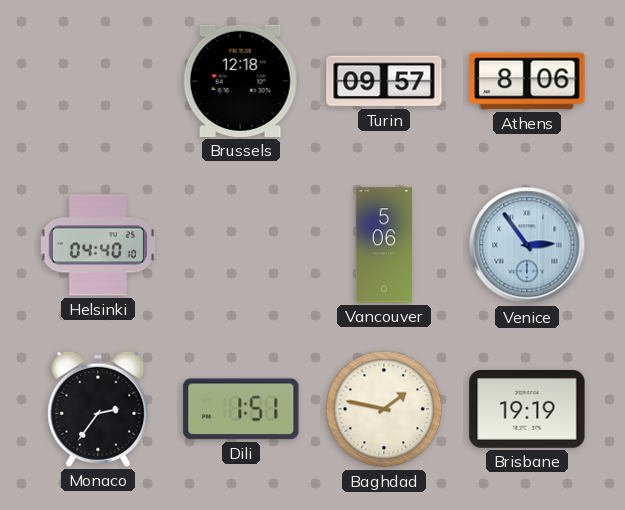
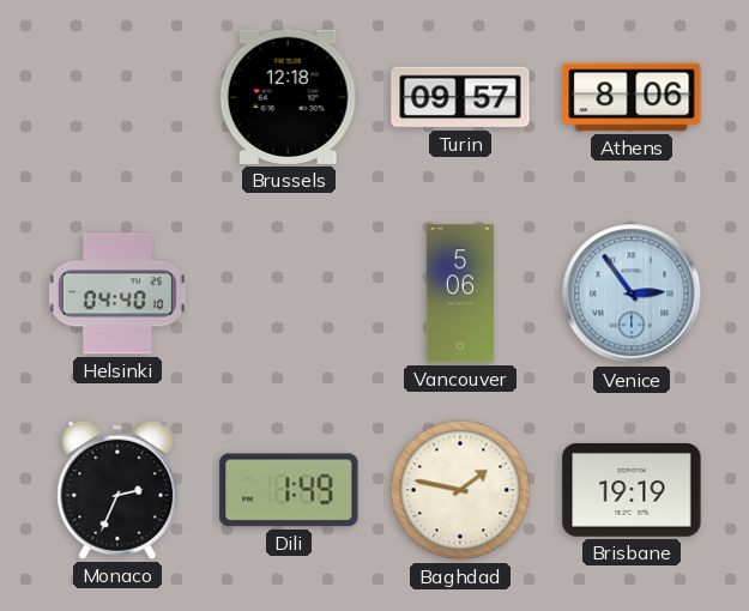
Monaco: 2:36 -> 2:34 (117, 490)
Dili: 1:51 -> 1:49 (289, 490)
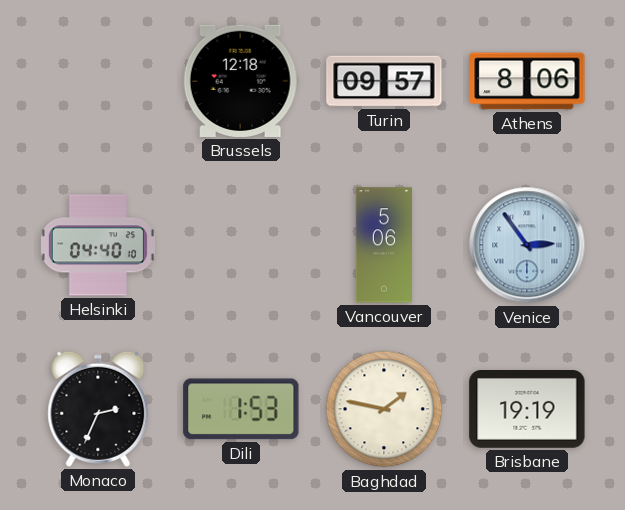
Dili: 1:49 -> 1:53 (241, 409)
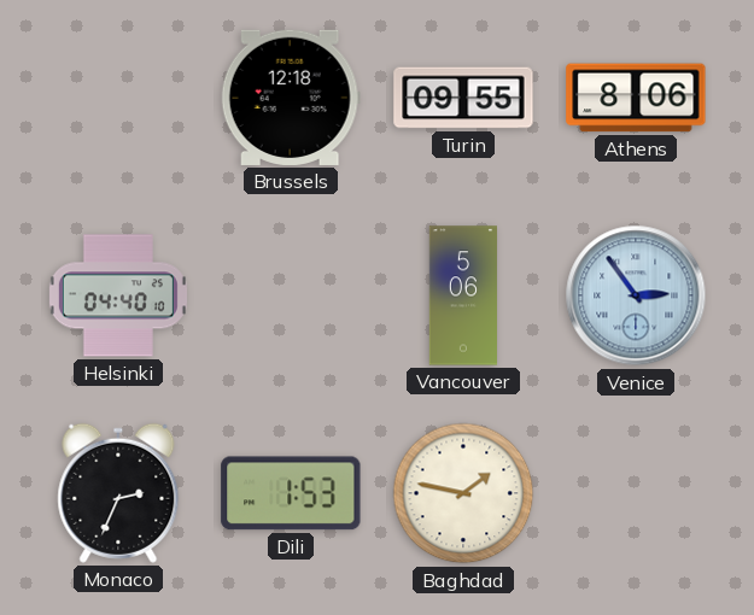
Turin: 09:57 -> 09:55 (463, 98)
Brisbane: 19:19 -> none (527, 410)
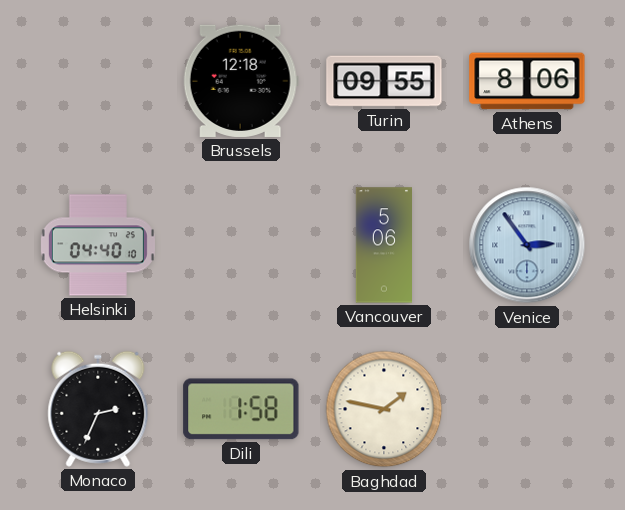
Dili: 1:53 -> 1:58 (241, 409)
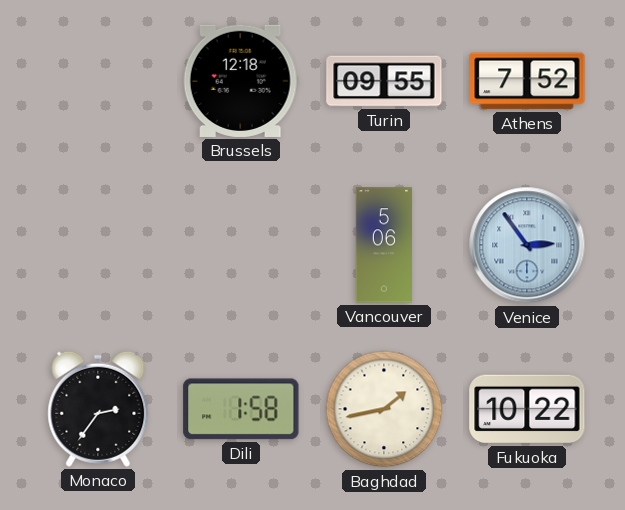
Athens: 8:06 -> 7:52 (527, 81)
Helsinki: 04:40 -> none (98, 245)
Monaco: 2:34 -> 2:36 (98, 409)
Baghdad: 1:47 -> 1:43 (384, 409)
Fukuoka: none -> 10:22 (527, 409)
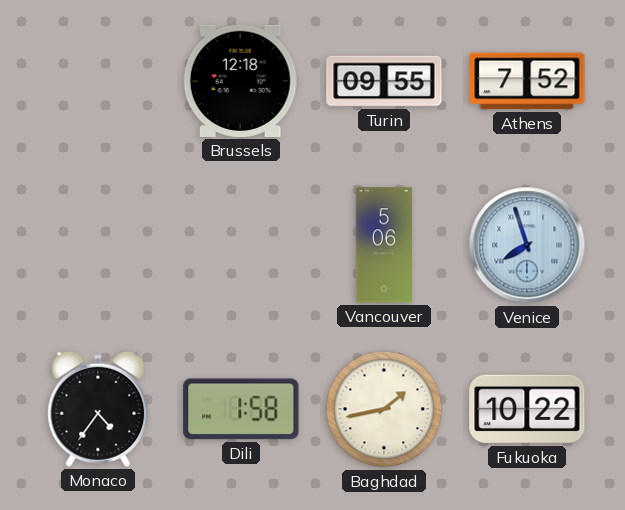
Venice: 2:54 -> 7:57 (527, 245)
Monaco: 2:36 -> 4:36 (98, 409)
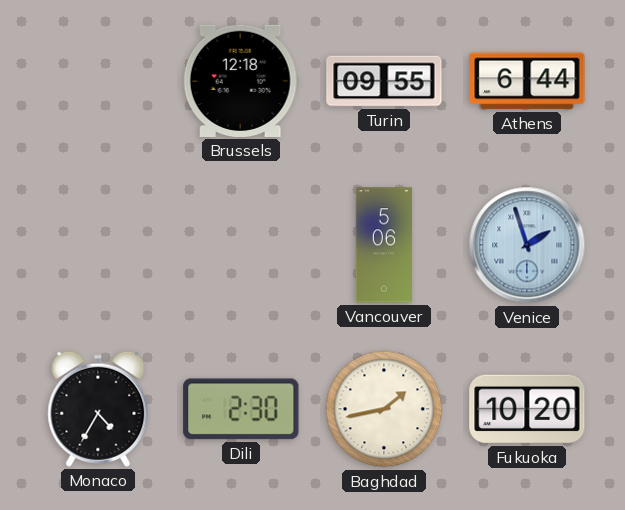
Athens: 7:52 -> 6:44 (527, 81)
Venice: 7:57 -> 1:57 (527, 245)
Monaco: 4:36 -> 4:35 (98, 409)
Dili: 1:58 -> 2:30 (241, 409)
Fukuoka: 10:22 -> 10:20 (527, 409)
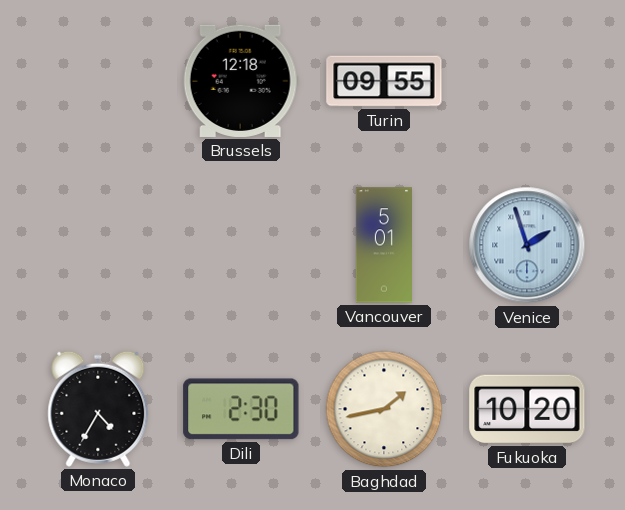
Athens: 6:44 -> none (527, 81)
Vancouver: 5:06 -> 5:01 (383, 245)
